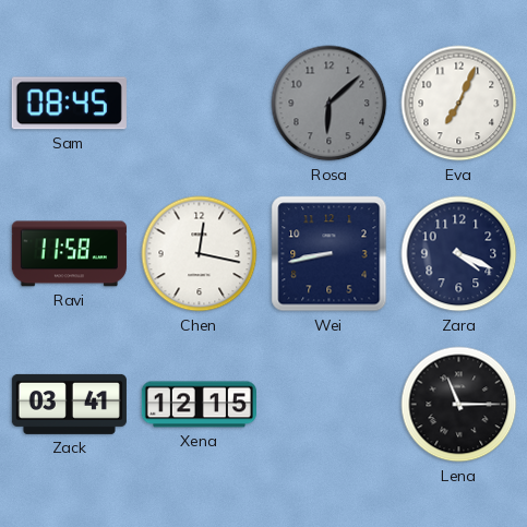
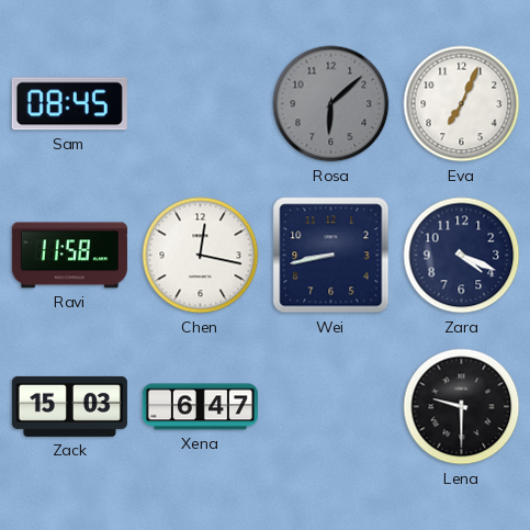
Zack: 03:41 -> 15:03 (69, 406)
Xena: 12:15 -> 6:47 (200, 407)
Lena: 11:15 -> 9:30 (462, 407)
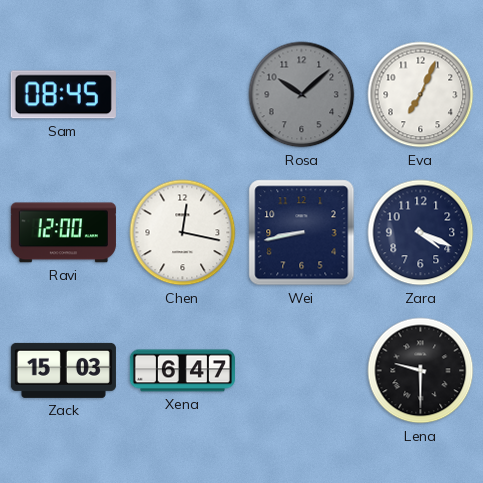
Rosa: 6:08 -> 10:08 (302, 95)
Ravi: 11:58 -> 12:00 (63, 233)
